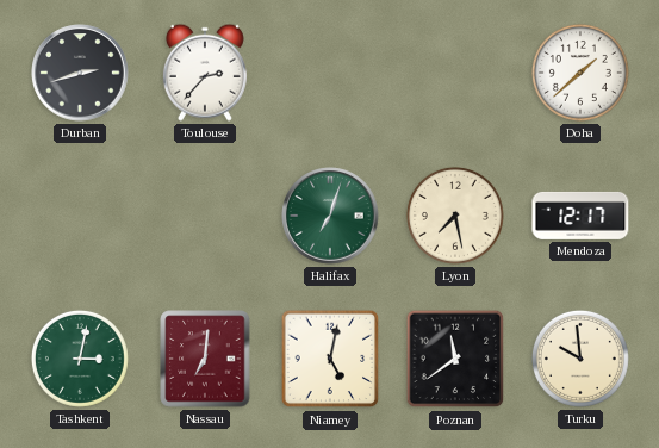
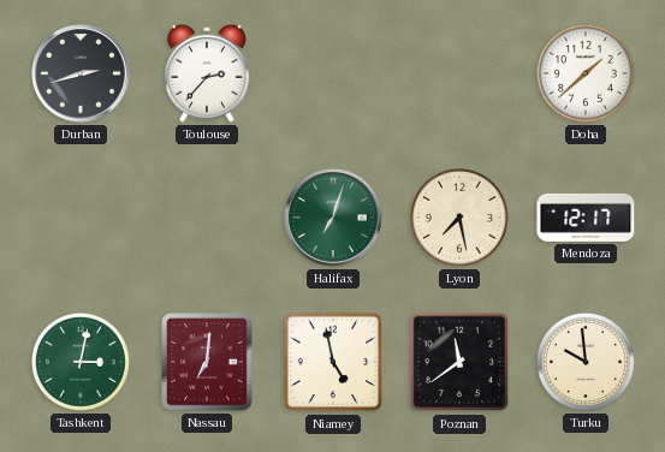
Niamey: 5:02 -> 4:58 (333, 362)
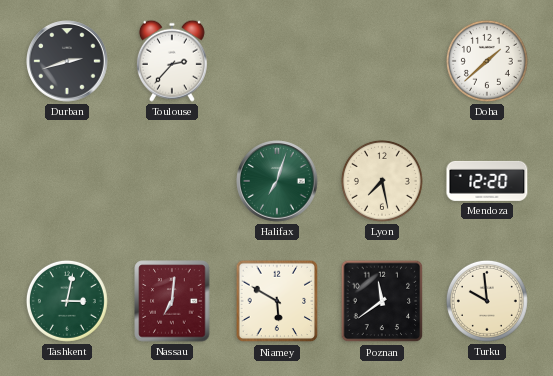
Mendoza: 12:17 -> 12:20 (487, 181)
Niamey: 4:58 -> 5:50 (277, 301)
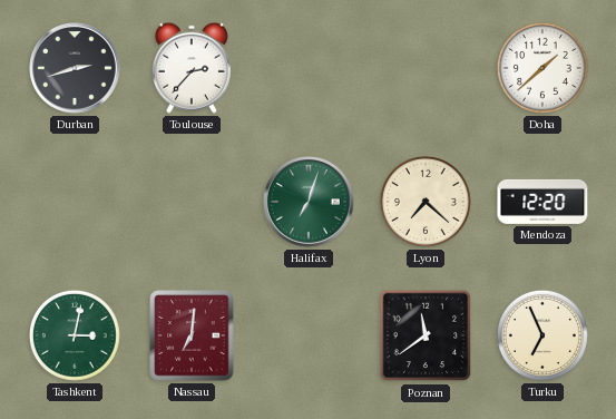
Lyon: 7:28 -> 7:22 (426, 202)
Niamey: 5:50 -> none (277, 301)
Turku: 9:59 -> 6:56 (542, 335)
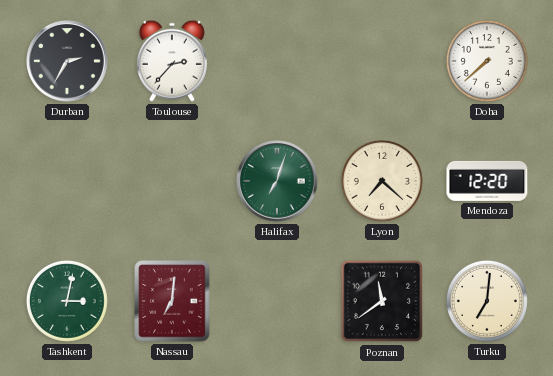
Durban: 2:42 -> 2:35 (67, 61)
Doha: 1:38 -> 7:38 (487, 61)
Turku: 6:56 -> 7:01 (487, 301)
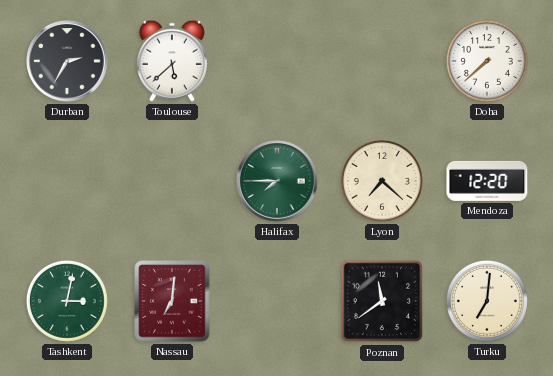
Toulouse: 2:37 -> 5:38 (172, 61)
Halifax: 7:03 -> 7:45 (277, 181)
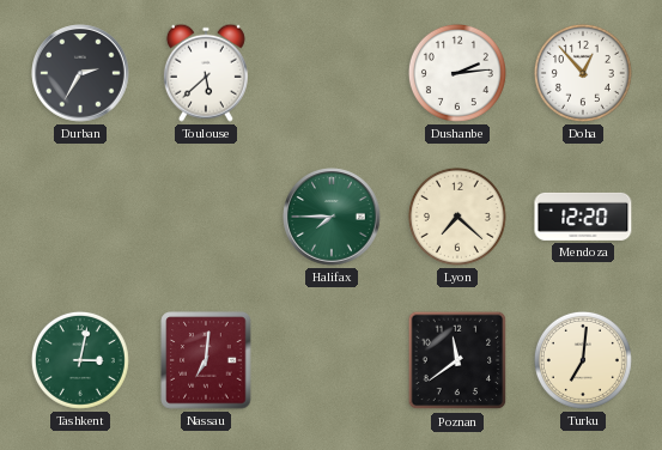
Dushanbe: none -> 2:14 (457, 73)
Doha: 7:38 -> 12:53 (583, 73)
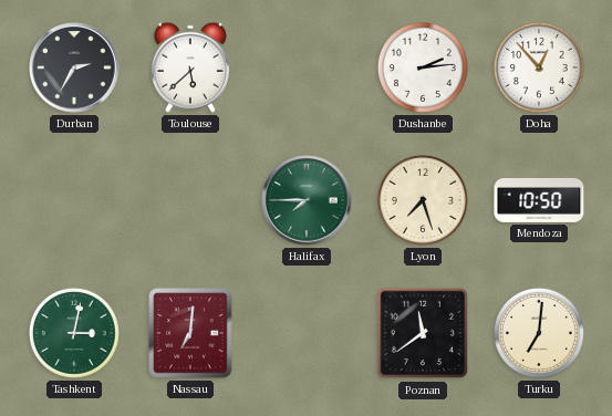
Lyon: 7:22 -> 7:27 (423, 200)
Mendoza: 12:20 -> 10:50 (539, 200)
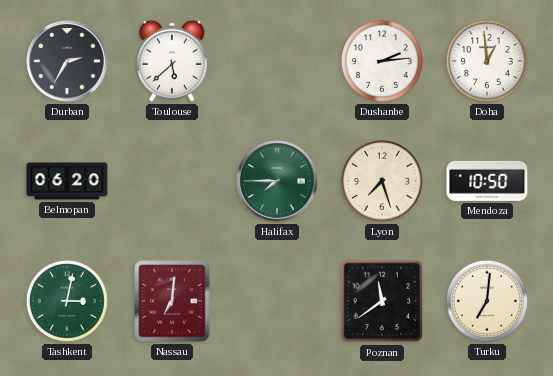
Doha: 12:53 -> 12:59 (487, 61)
Belmopan: none -> 06:20 (67, 181)
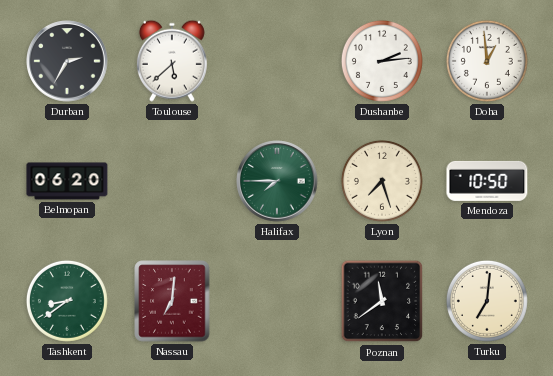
Tashkent: 3:02 -> 8:39 (67, 301)
